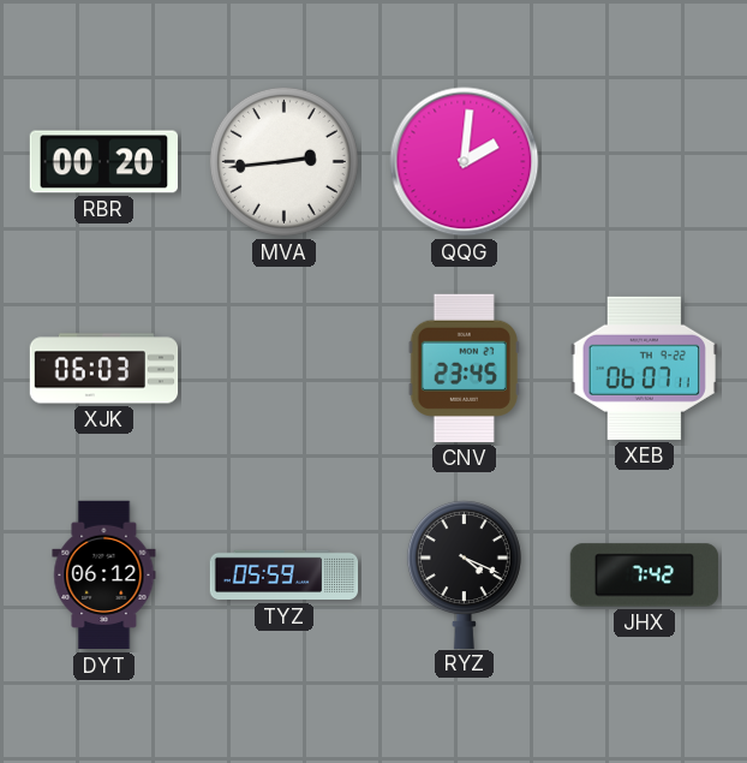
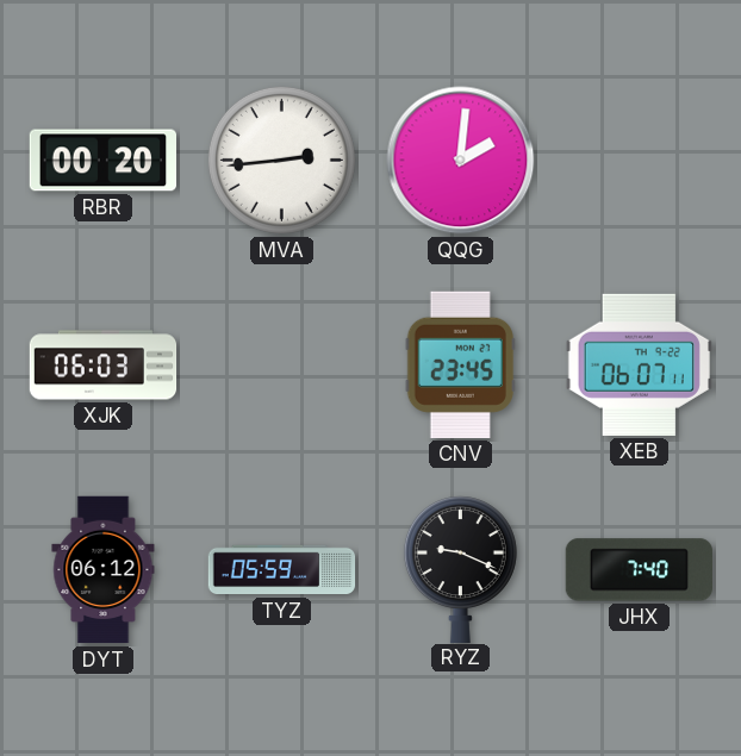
RYZ: 4:19 -> 9:19 (460, 569)
JHX: 7:42 -> 7:40 (639, 570)
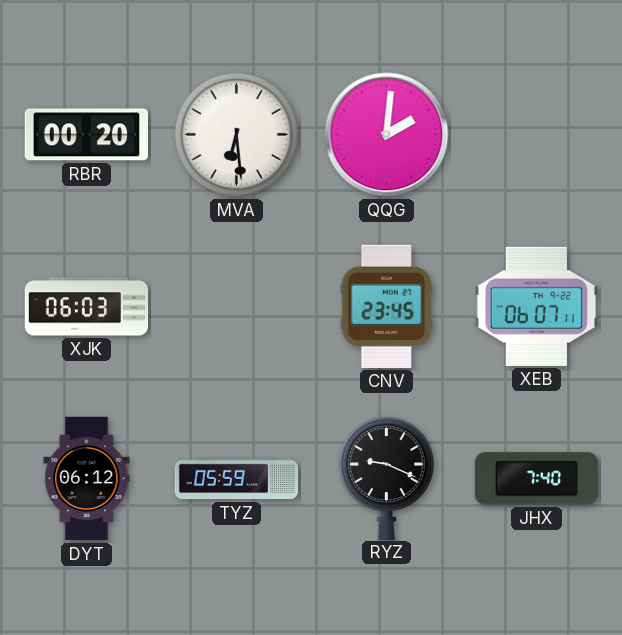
MVA: 2:44 -> 6:29 (236, 134)
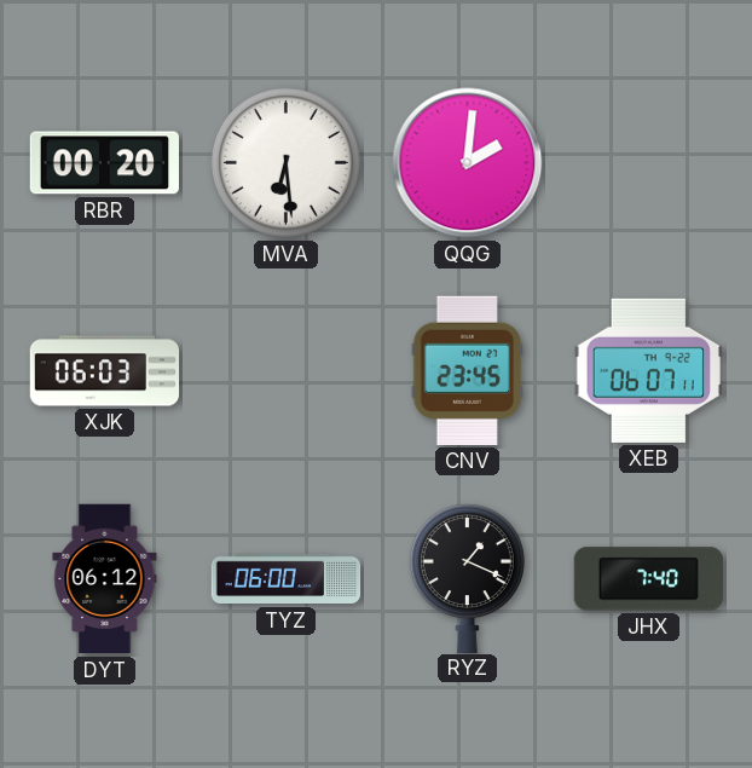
TYZ: 05:59 -> 06:00 (287, 579)
RYZ: 9:19 -> 1:19 (467, 578)
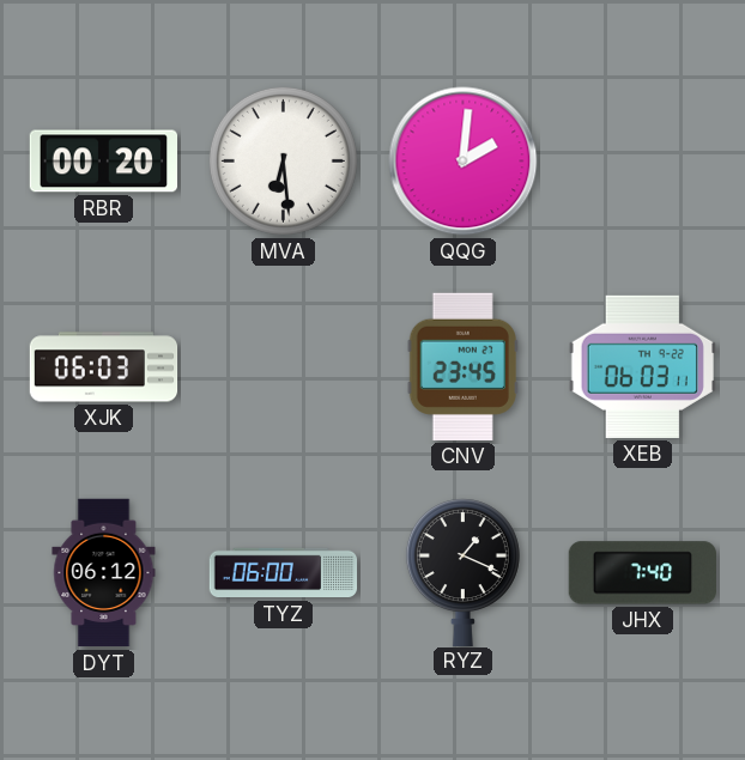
XEB: 06:07 -> 06:03 (642, 366)
